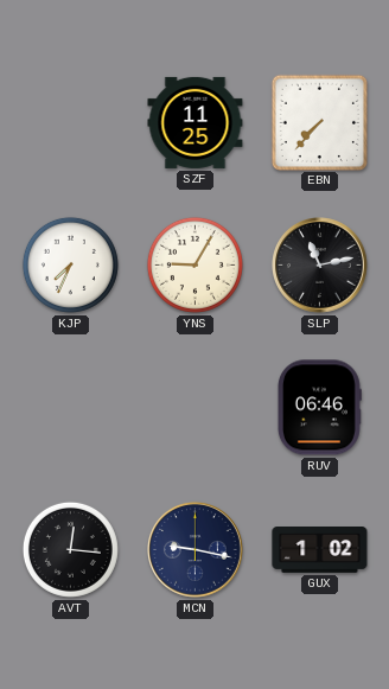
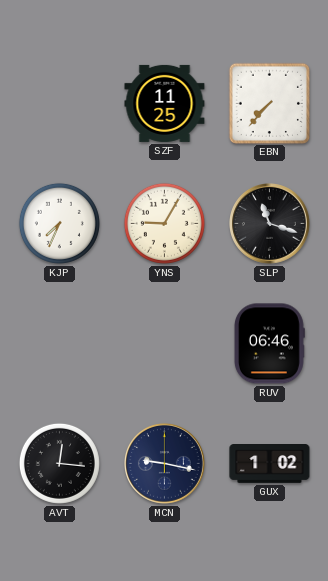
SLP: 11:13 -> 11:18 (270, 224)
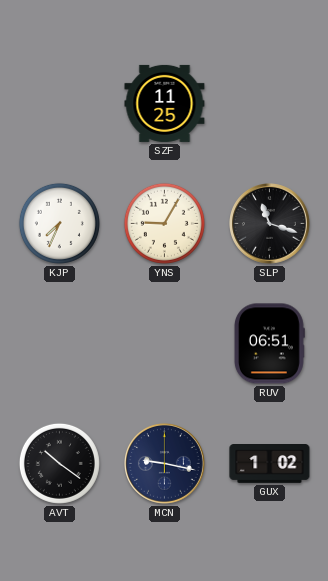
EBN: 7:37 -> none (269, 103)
RUV: 06:46 -> 06:51 (269, 344)
AVT: 12:16 -> 10:21 (59, 463)
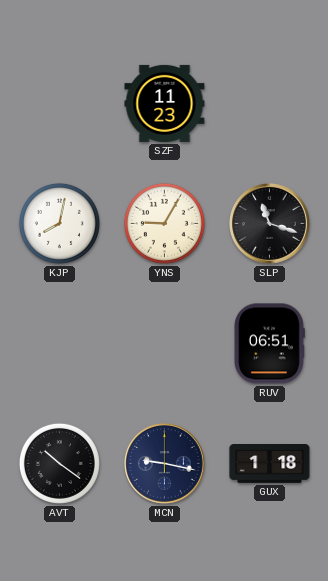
SZF: 11:25 -> 11:23 (165, 103)
KJP: 7:34 -> 8:02 (59, 223)
GUX: 1:02 -> 1:18 (270, 464)
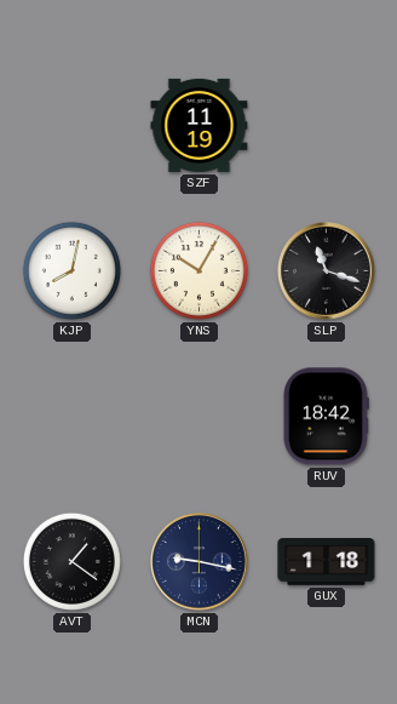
SZF: 11:23 -> 11:19 (200, 125)
YNS: 9:05 -> 10:05 (198, 270)
RUV: 06:51 -> 18:42 (326, 417)
AVT: 10:21 -> 1:21 (71, 561)
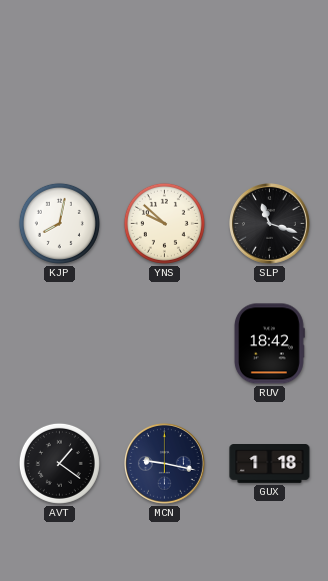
SZF: 11:19 -> none (200, 125)
YNS: 10:05 -> 9:52 (164, 223)
